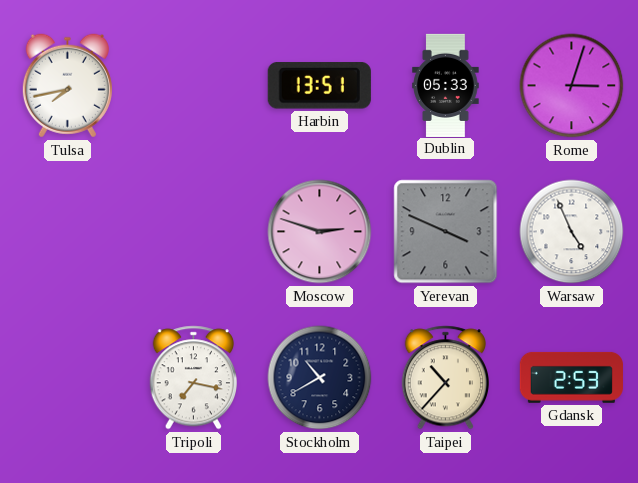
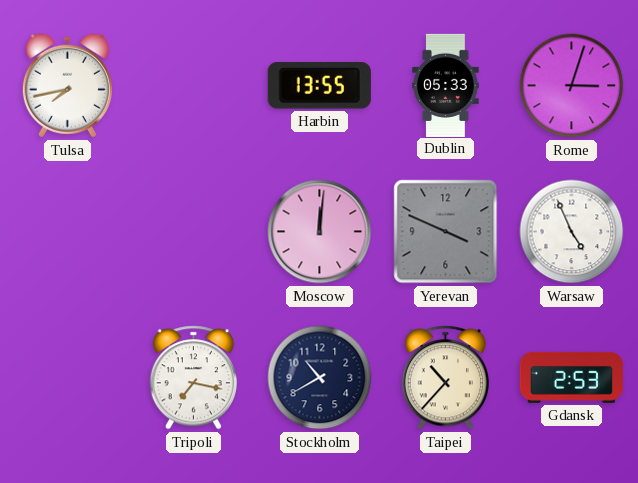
Harbin: 13:51 -> 13:55 (319, 86)
Moscow: 2:48 -> 12:01 (320, 232)
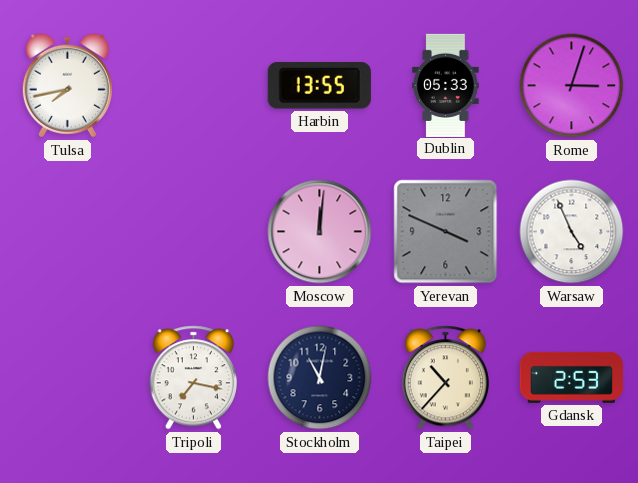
Stockholm: 10:40 -> 11:02 (320, 378)
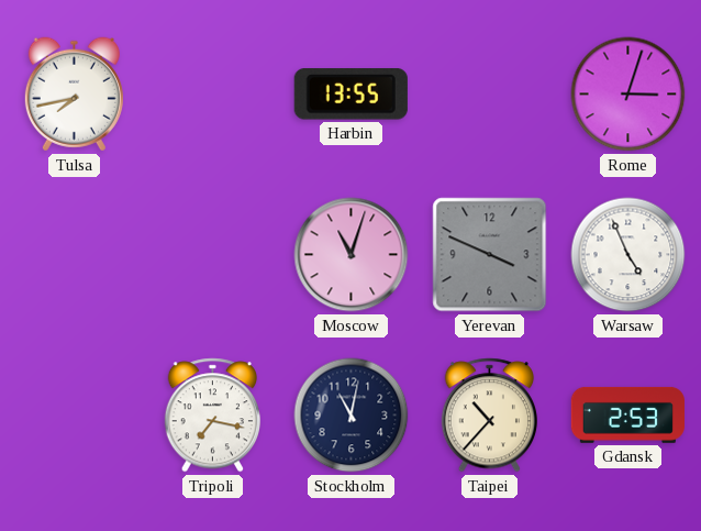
Dublin: 05:33 -> none (446, 85)
Moscow: 12:01 -> 11:03 (352, 255)
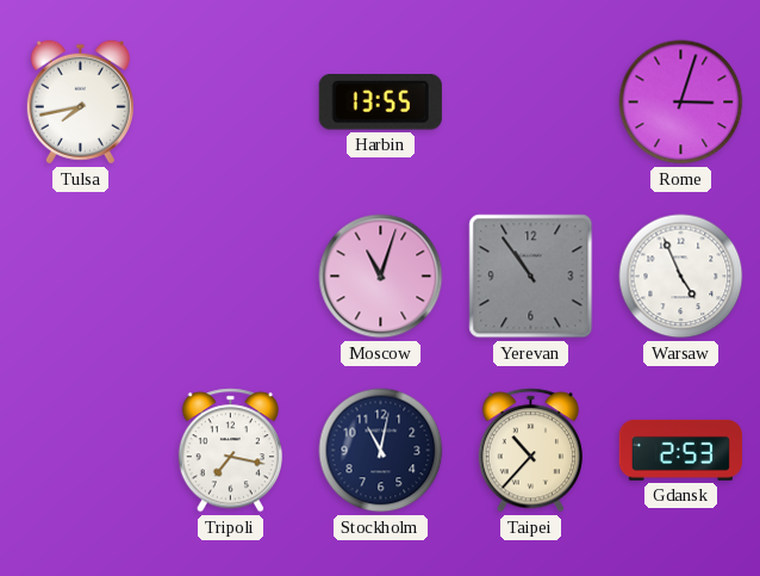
Yerevan: 3:49 -> 10:54 (531, 277)
